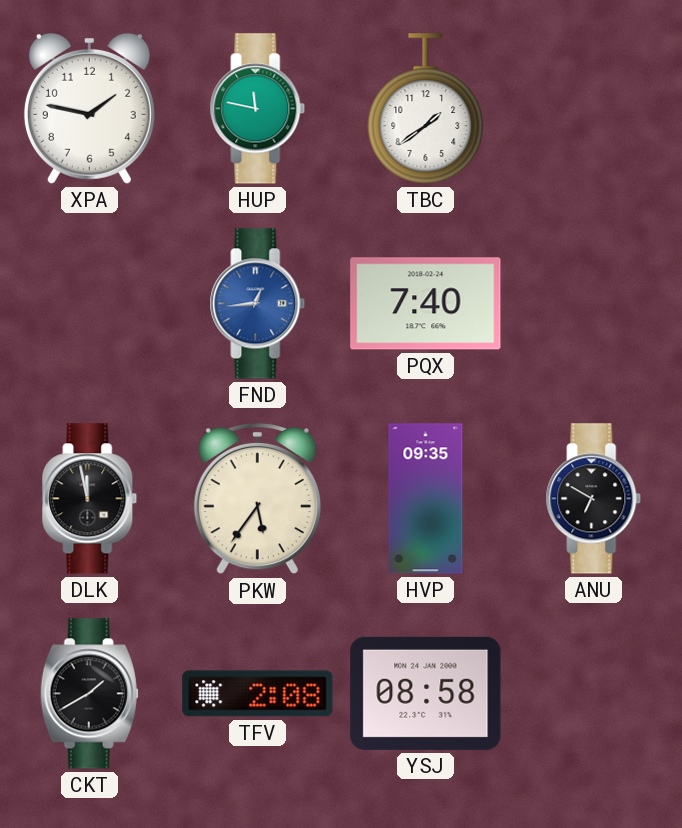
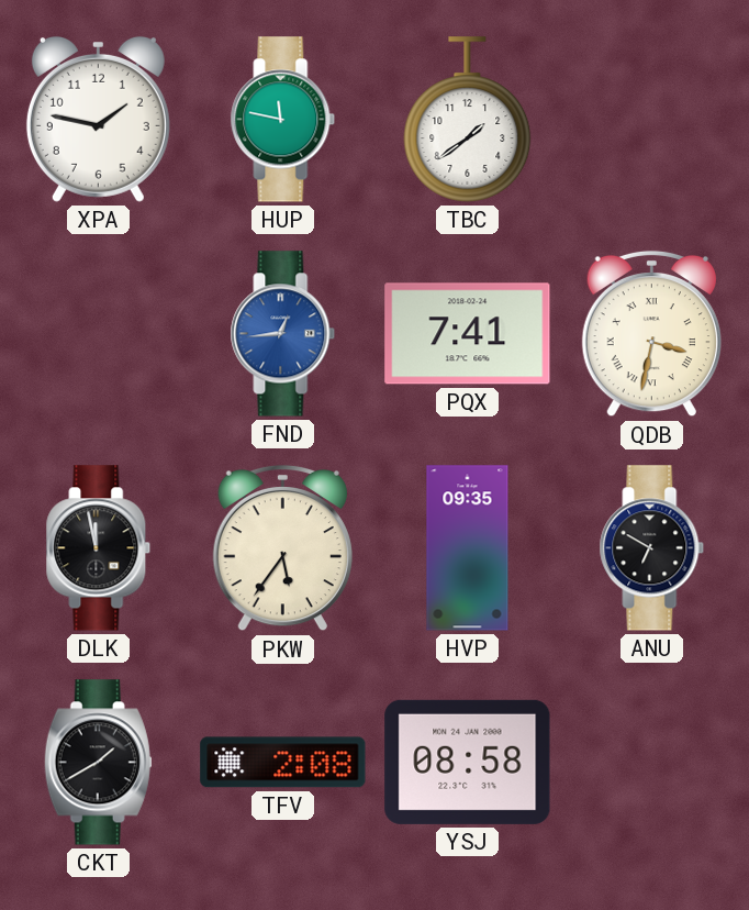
PQX: 7:40 -> 7:41 (468, 334)
QDB: none -> 3:32 (651, 334)
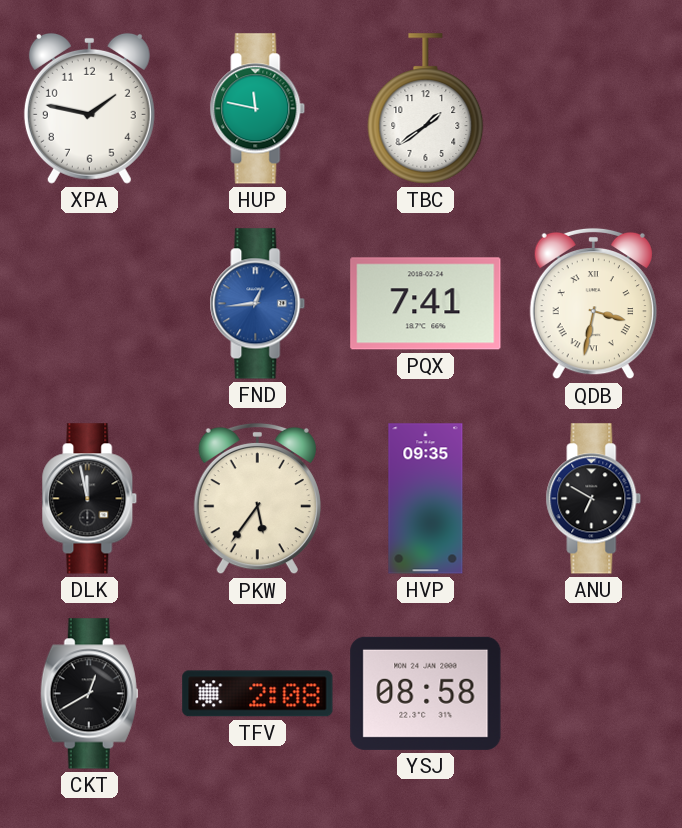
CKT: 1:40 -> 12:40 (89, 694)
